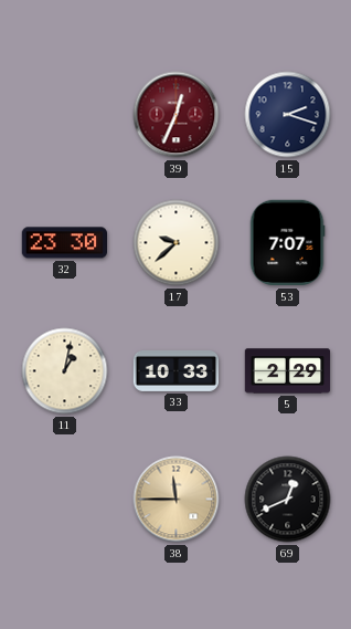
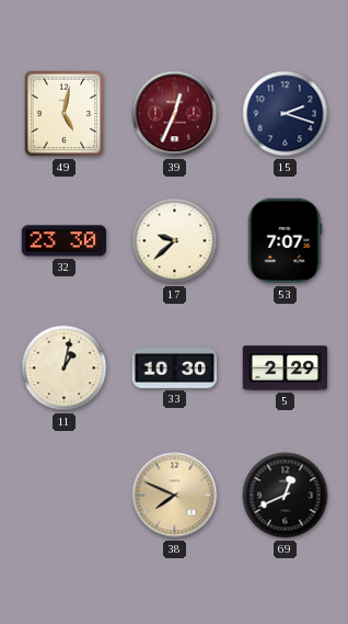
49: none -> 5:02 (65, 114)
33: 10:33 -> 10:30 (175, 367)
38: 11:45 -> 7:49 (175, 496)
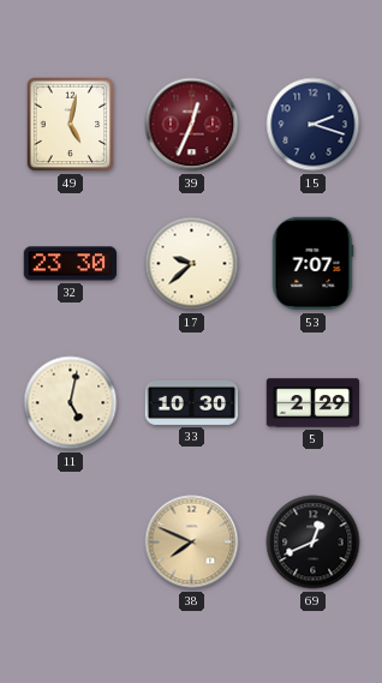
11: 1:02 -> 5:02 (71, 403)
